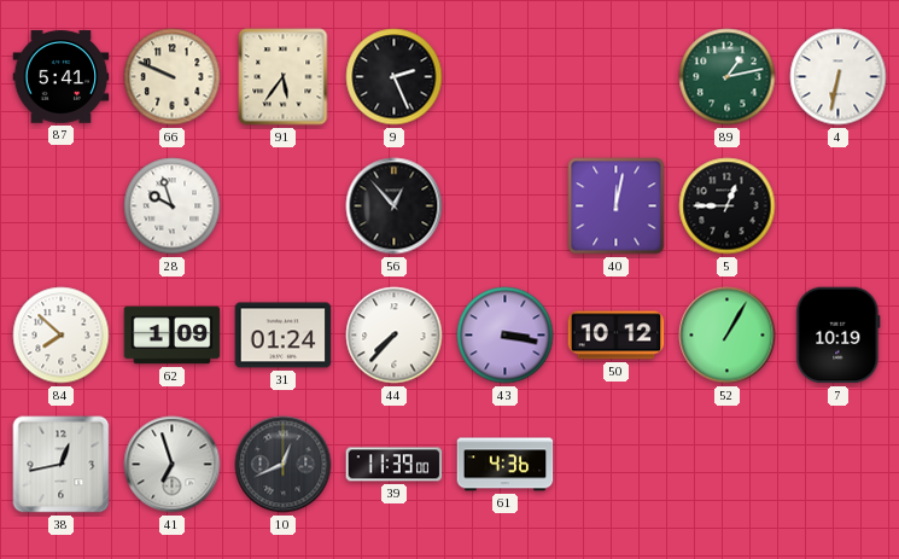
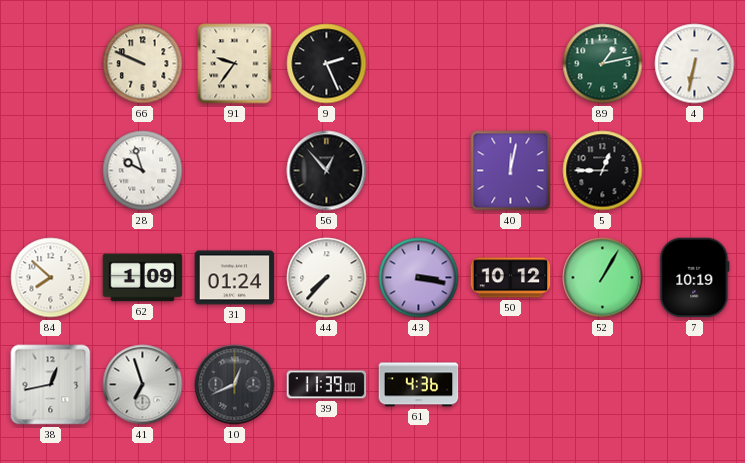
87: 5:41 -> none (62, 77)
91: 5:36 -> 9:36 (235, 64)
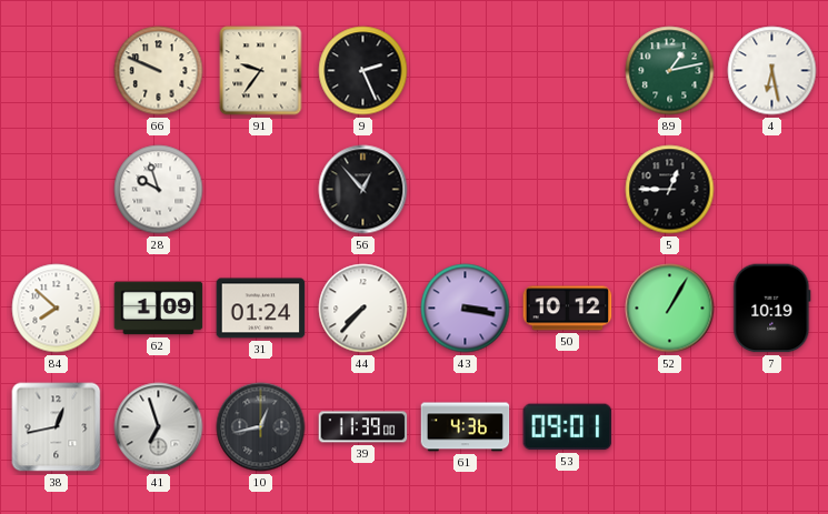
4: 6:32 -> 6:28 (772, 71)
40: 12:02 -> none (511, 171)
10: 12:41 -> 12:43 (261, 427)
53: none -> 09:01 (568, 427)
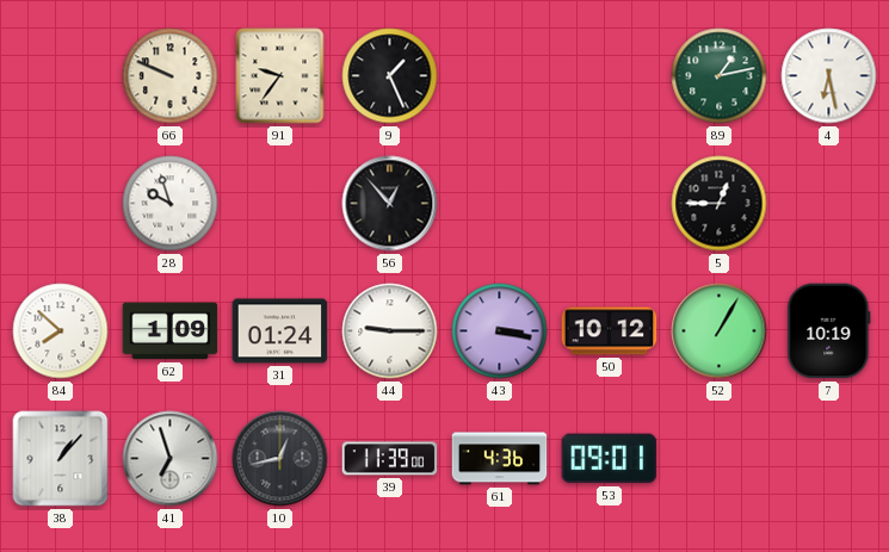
9: 2:26 -> 1:26 (390, 76)
44: 7:37 -> 9:15 (390, 331)
38: 12:43 -> 1:07 (61, 459)
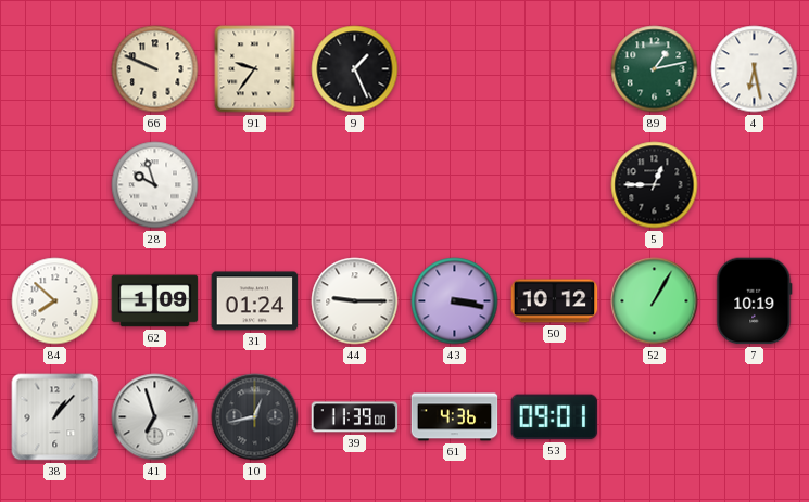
56: 12:53 -> none (390, 204)
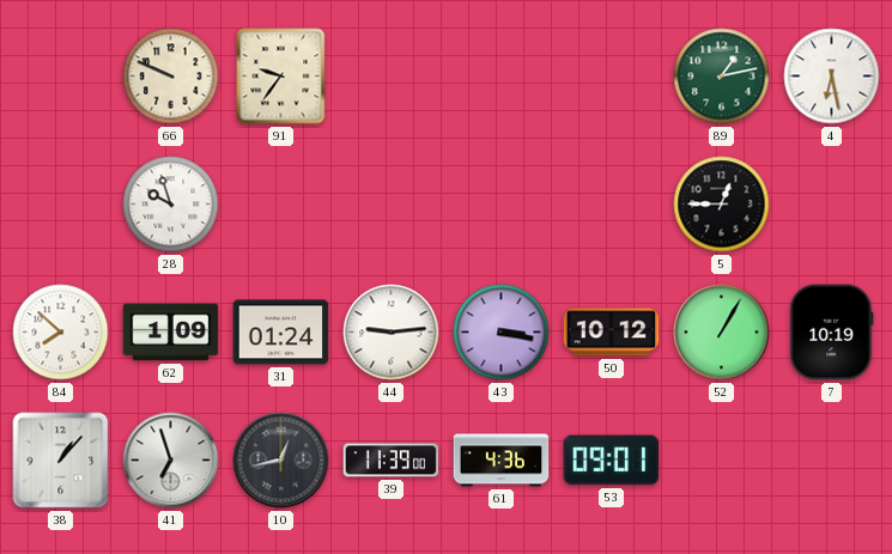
9: 1:26 -> none (355, 69)
44: 9:15 -> 9:14 (392, 333)
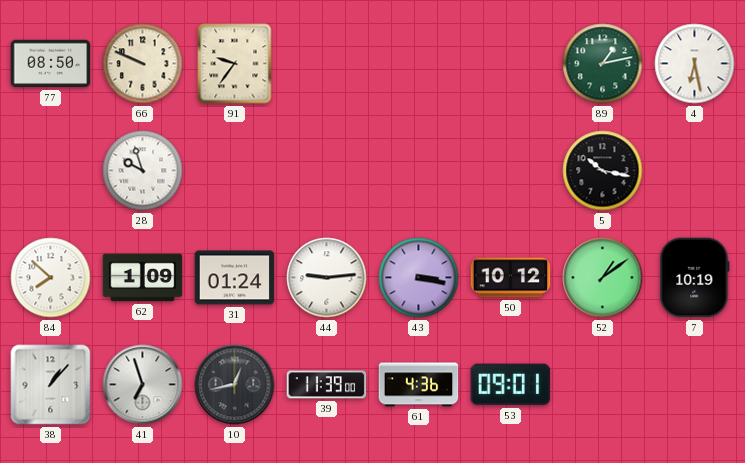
77: none -> 08:50 (51, 64)
5: 12:45 -> 10:17 (603, 171)
52: 1:05 -> 1:09 (603, 278)
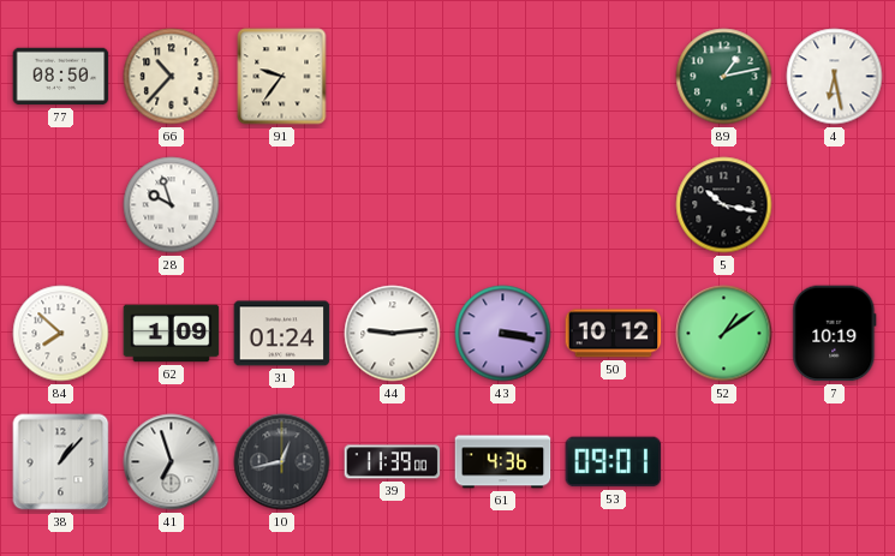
66: 9:49 -> 10:37 (172, 77)
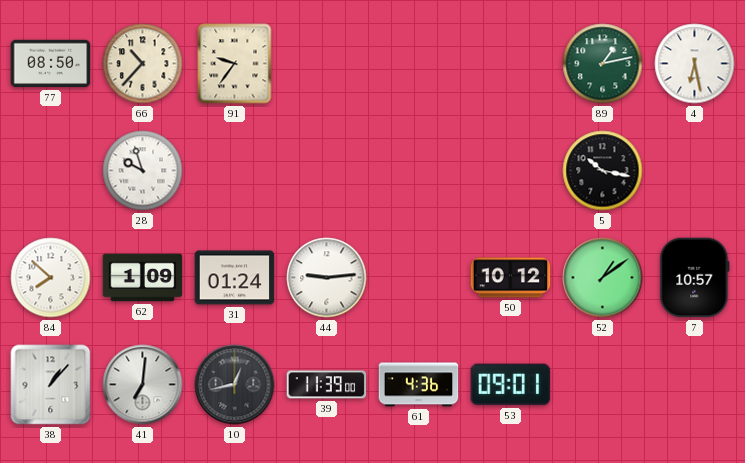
43: 3:17 -> none (503, 334)
7: 10:19 -> 10:57 (695, 278)
41: 6:57 -> 7:01 (143, 385)
